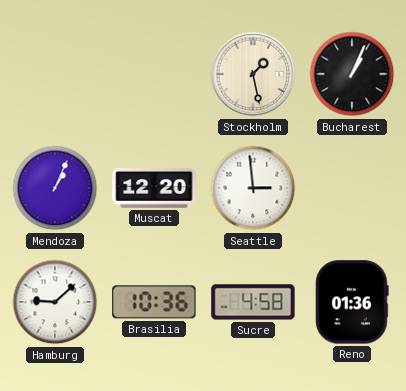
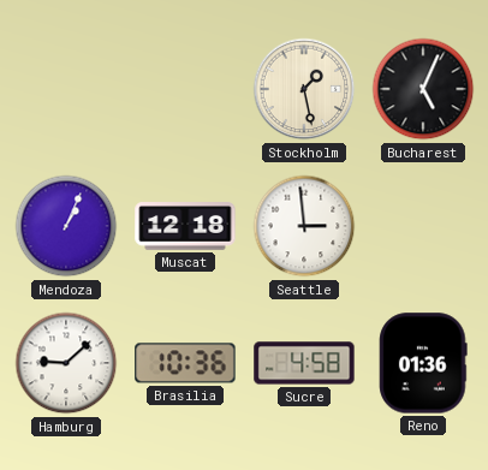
Bucharest: 1:04 -> 5:04 (423, 89)
Muscat: 12:20 -> 12:18 (185, 226)
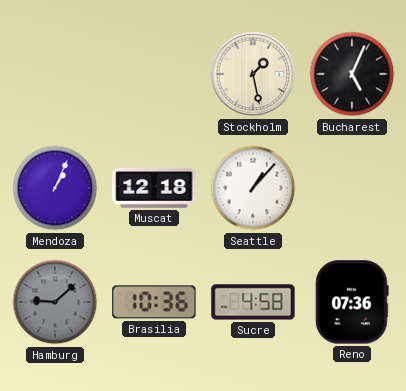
Seattle: 2:59 -> 1:07 (253, 188)
Hamburg dial: white -> grey (55, 302)
Reno: 01:36 -> 07:36 (352, 302)
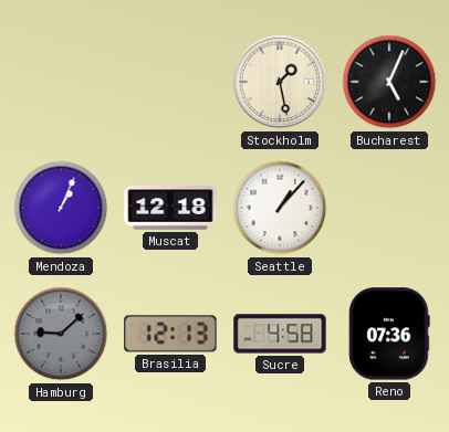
Brasilia: 10:36 -> 12:13 (170, 334)
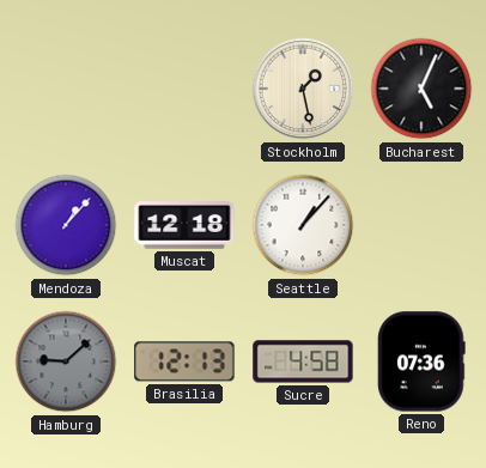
Mendoza: 1:04 -> 1:07 (66, 225)
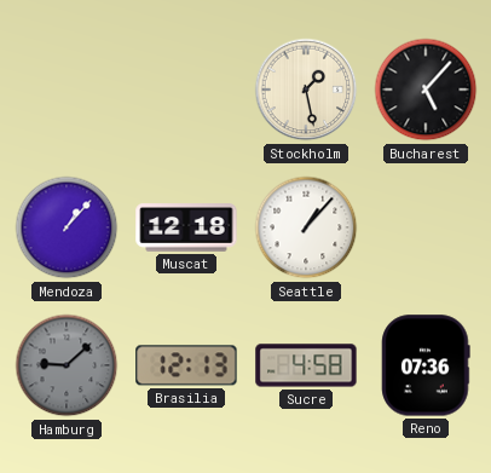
Bucharest: 5:04 -> 5:07 (426, 90)
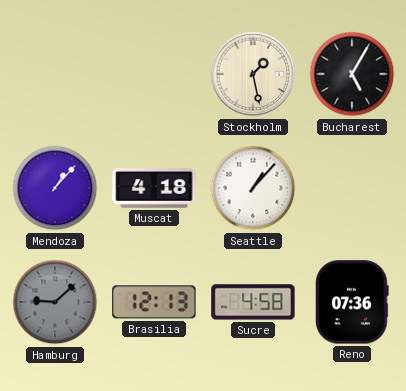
Bucharest: 5:07 -> 5:05 (352, 74)
Muscat: 12:18 -> 4:18 (154, 188)
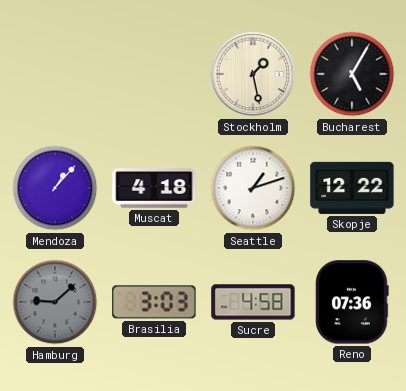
Seattle: 1:07 -> 1:12 (253, 188)
Skopje: none -> 12:22 (352, 188)
Brasilia: 12:13 -> 3:03 (154, 302)
